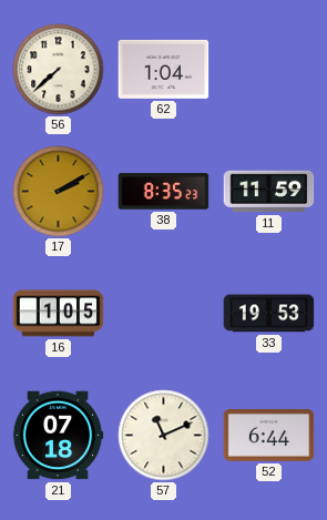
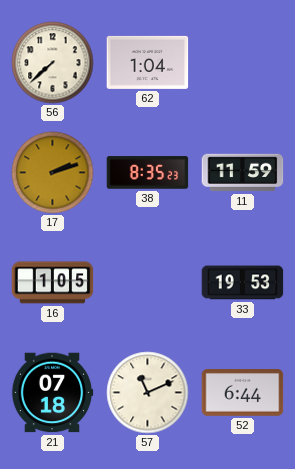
17: 2:10 -> 2:12 (53, 173)
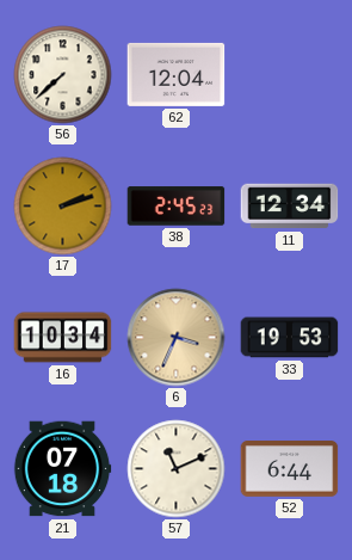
62: 1:04 -> 12:04 (177, 74)
38: 8:35 -> 2:45 (177, 207)
11: 11:59 -> 12:34 (290, 207)
16: 1:05 -> 10:34 (63, 338)
6: none -> 3:34 (177, 338)
